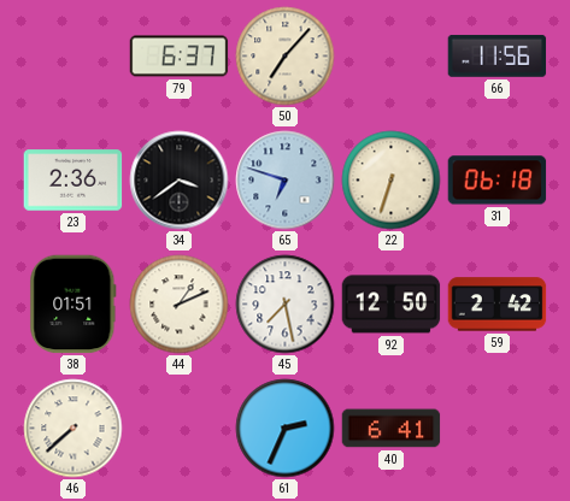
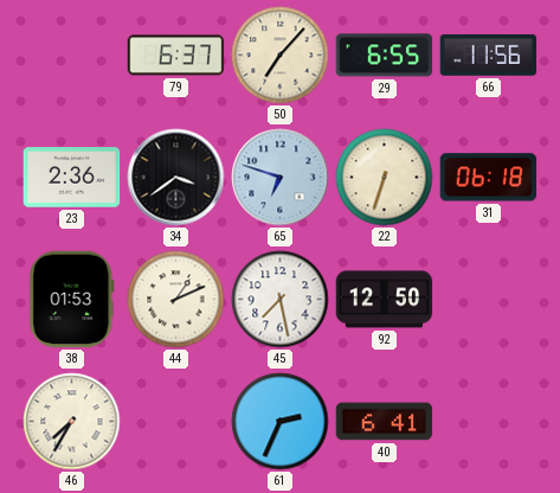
29: none -> 6:55 (385, 56)
38: 01:51 -> 01:53 (72, 300)
59: 2:42 -> none (498, 305)
46: 7:38 -> 7:35 (72, 422)
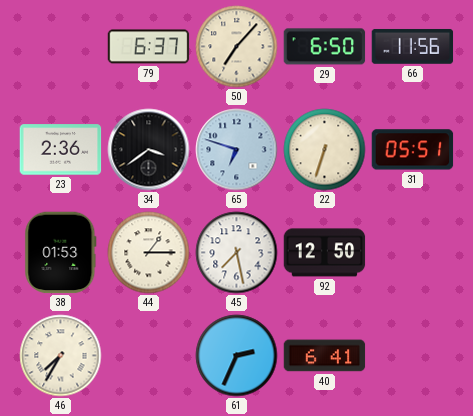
29: 6:55 -> 6:50 (325, 47)
31: 06:18 -> 05:51 (413, 150)
44: 1:11 -> 1:15 (149, 253)
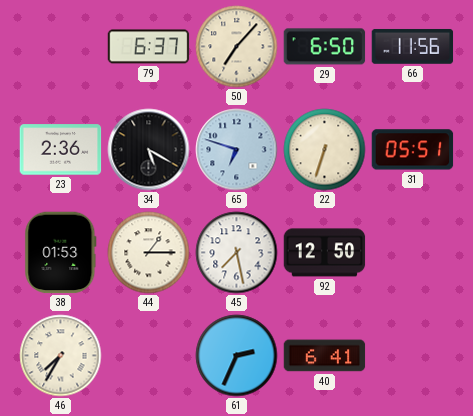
34: 3:39 -> 5:20 (149, 150)
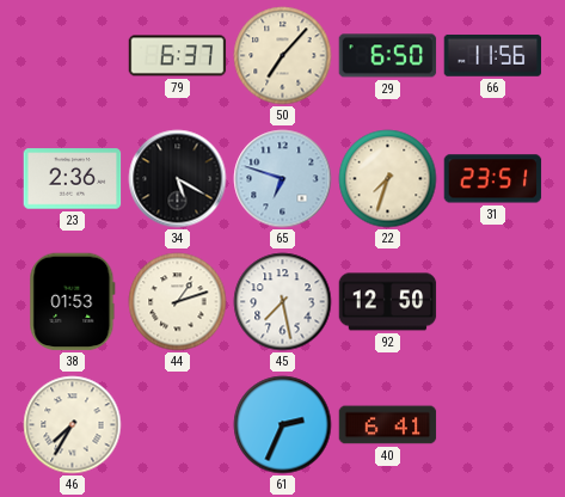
22: 6:33 -> 7:33 (388, 179)
31: 05:51 -> 23:51 (493, 179)
44: 1:15 -> 1:12 (178, 302)
